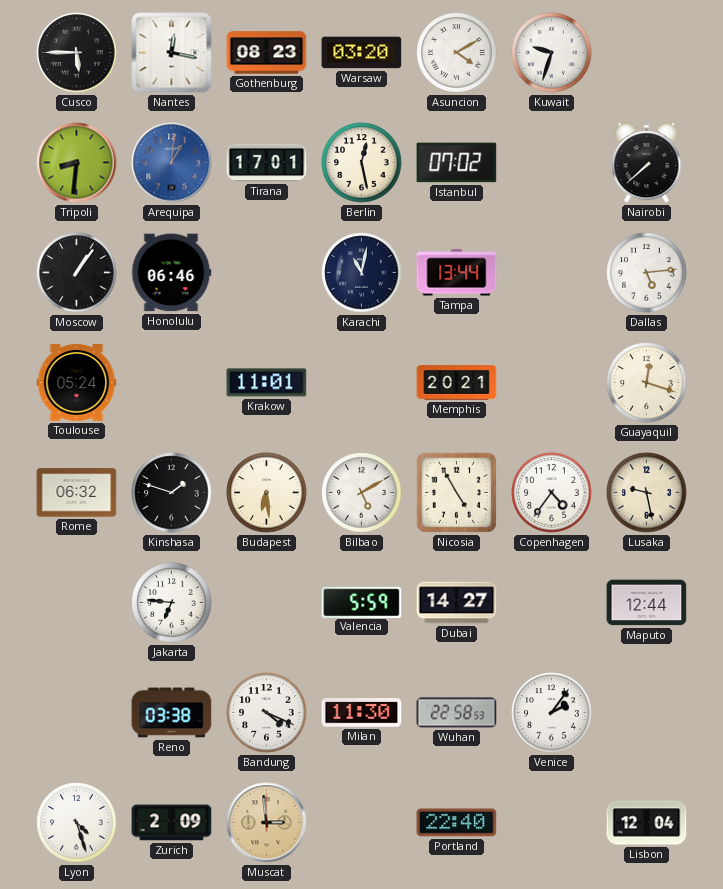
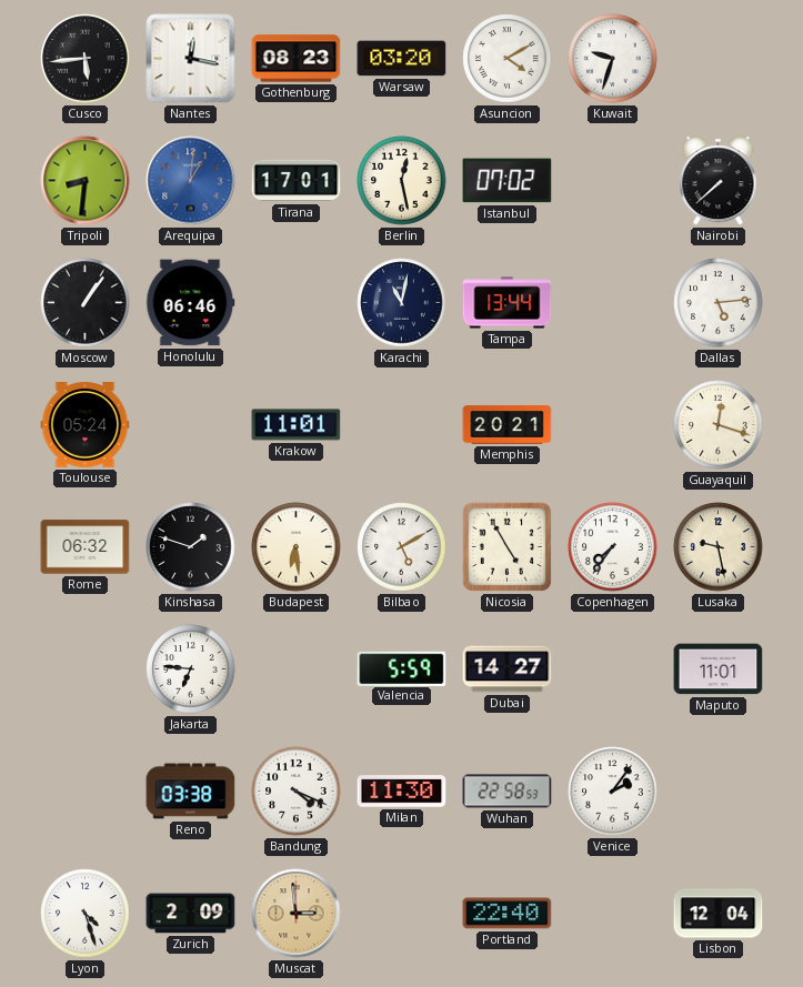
Cusco: 5:45 -> 5:44 (86, 59)
Copenhagen: 4:36 -> 7:36 (613, 547)
Maputo: 12:44 -> 11:01 (719, 669)
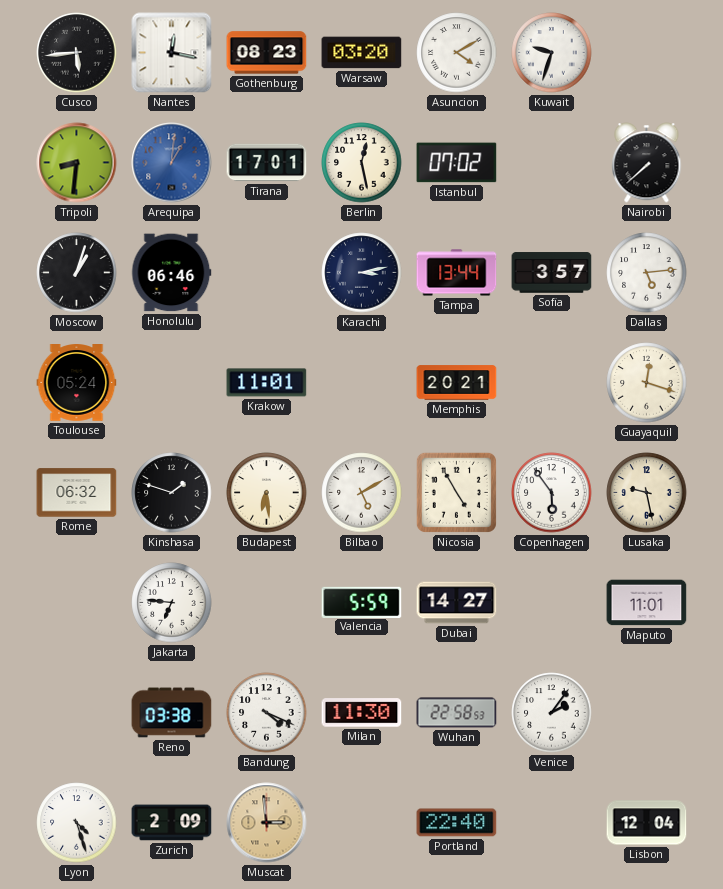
Moscow: 1:06 -> 1:03 (77, 273)
Karachi: 11:02 -> 3:13 (362, 273)
Sofia: none -> 3:57 (552, 273)
Copenhagen: 7:36 -> 5:54 (552, 493)
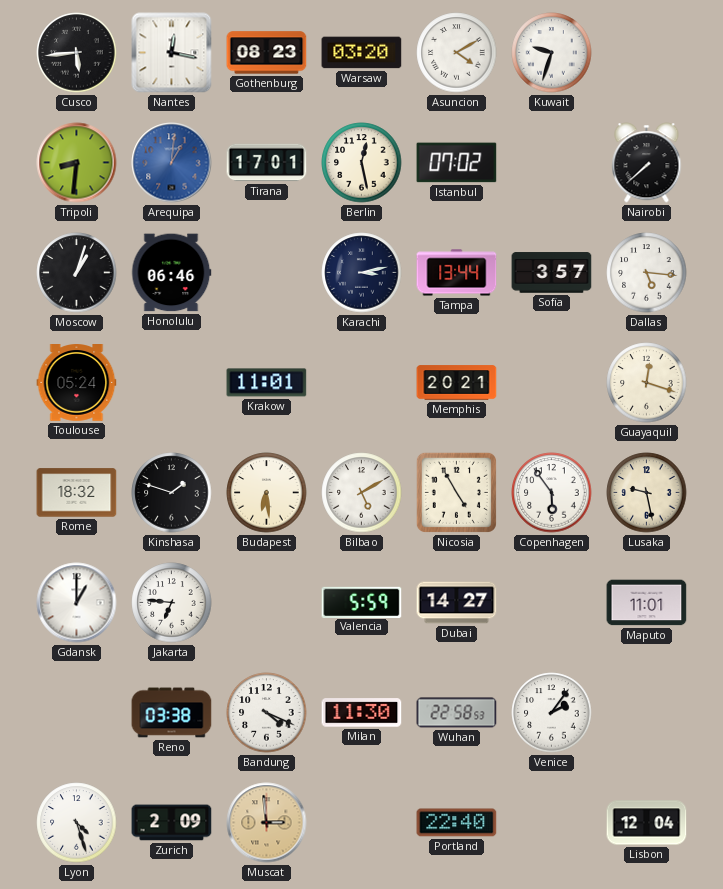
Dallas: 5:14 -> 5:16 (647, 273)
Rome: 06:32 -> 18:32 (77, 493)
Gdansk: none -> 1:00 (77, 603)
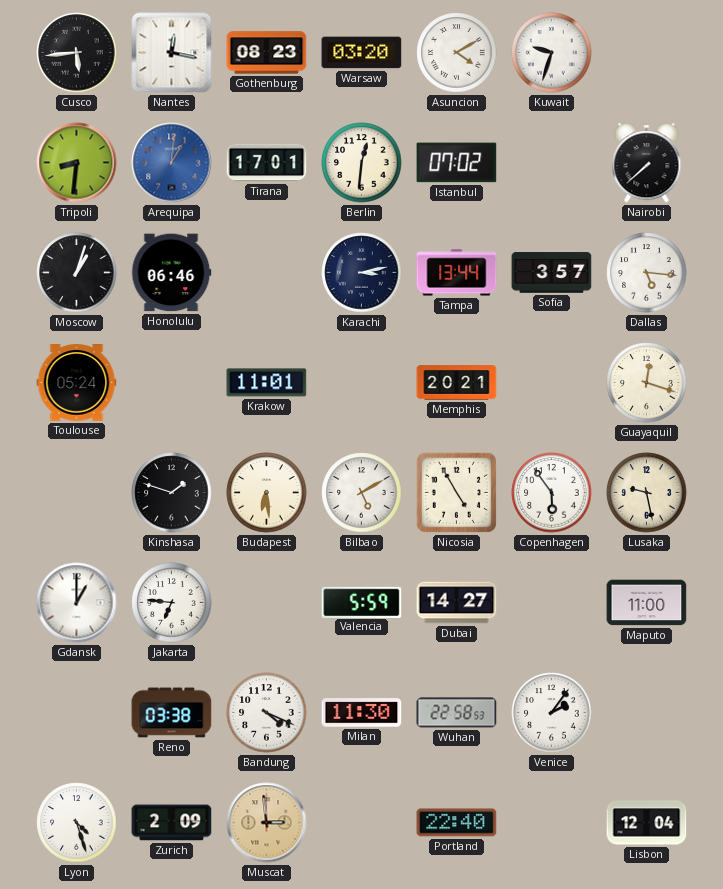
Berlin: 12:28 -> 12:31 (362, 163)
Rome: 18:32 -> none (77, 493)
Maputo: 11:01 -> 11:00 (647, 603)
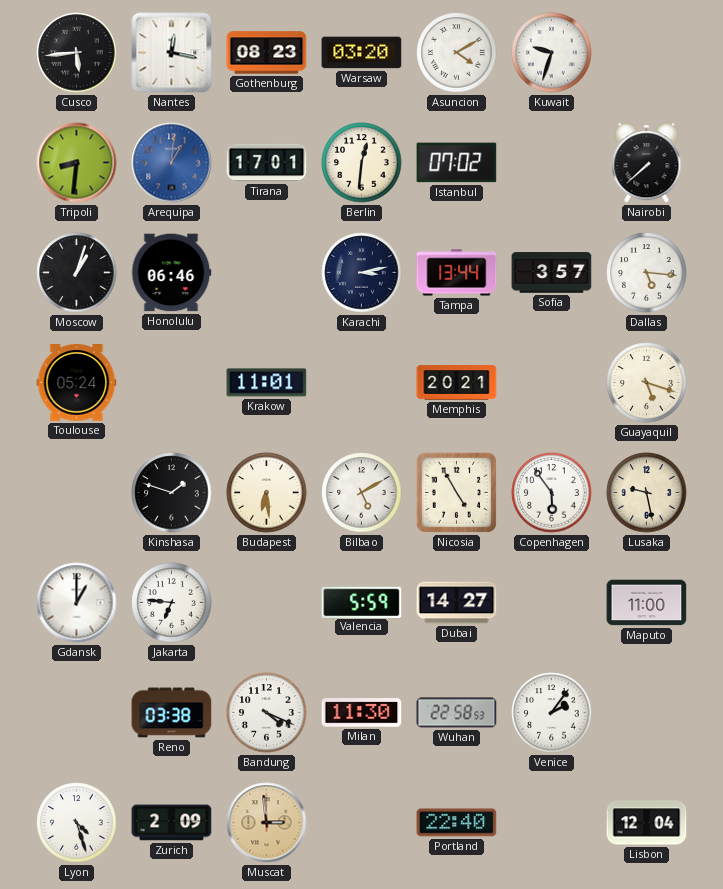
Guayaquil: 12:18 -> 5:18 (647, 383)
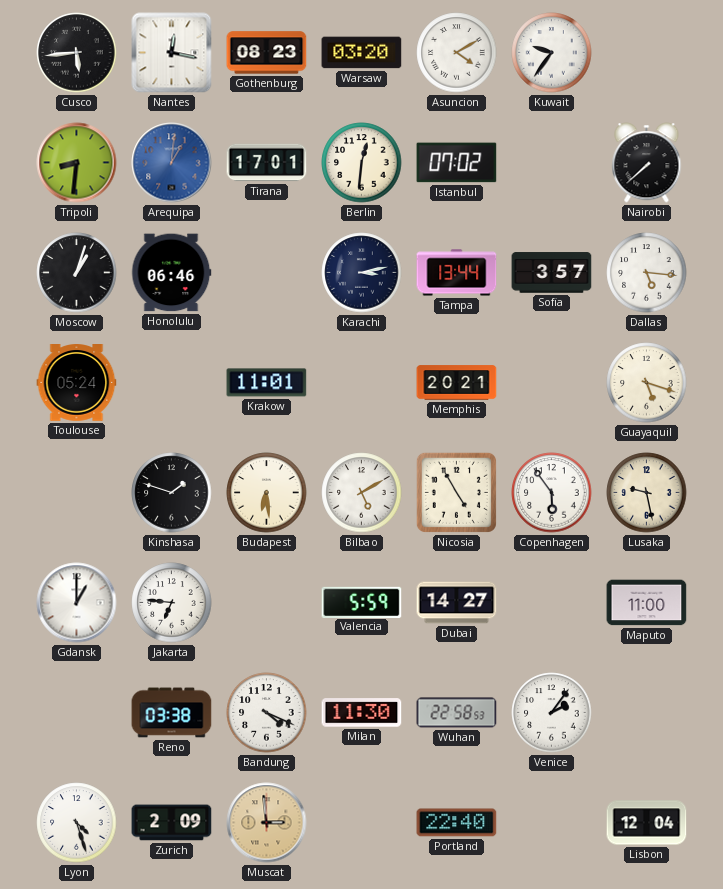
Kuwait: 9:33 -> 9:36 (552, 53)
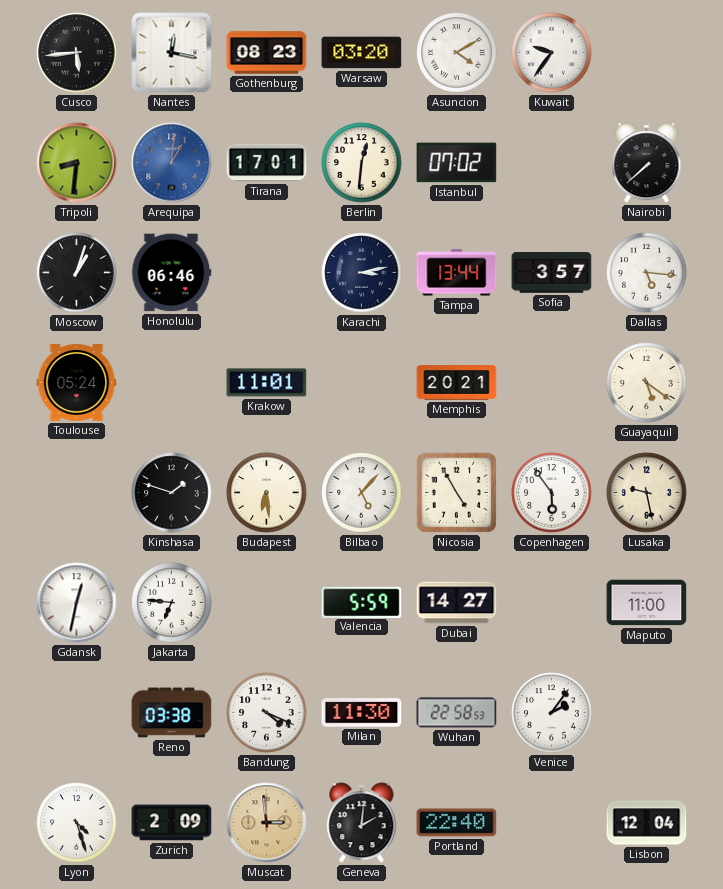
Guayaquil: 5:18 -> 5:21 (647, 383)
Bilbao: 5:10 -> 5:07 (362, 493)
Gdansk: 1:00 -> 12:32 (77, 603)
Geneva: none -> 2:01 (362, 823)
